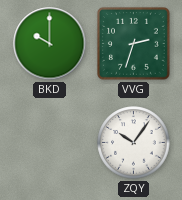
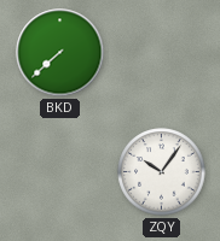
BKD: 10:00 -> 7:38 (60, 53)
VVG: 2:33 -> none (133, 43)
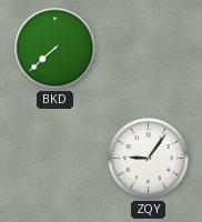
ZQY: 10:06 -> 9:06 (149, 159)
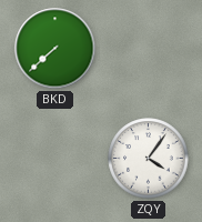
ZQY: 9:06 -> 4:06 (149, 159)
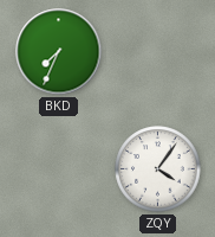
BKD: 7:38 -> 7:34 (59, 52)
